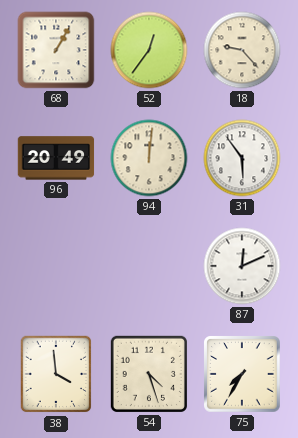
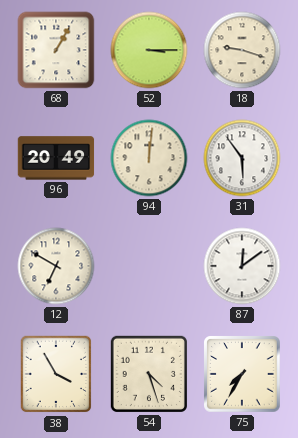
52: 12:36 -> 3:15 (149, 50)
18: 9:23 -> 9:18 (242, 50)
12: none -> 6:50 (56, 266)
87: 12:11 -> 12:09 (242, 266)
38: 3:59 -> 3:55 (56, 374)
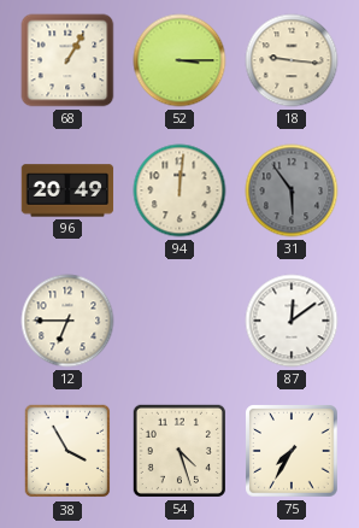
18: 9:18 -> 9:16 (292, 60)
31 dial: white -> grey (292, 190)
12: 6:50 -> 6:45 (67, 321)
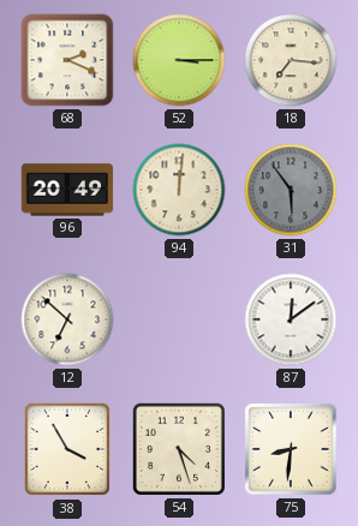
68: 1:05 -> 2:19 (67, 60)
18: 9:16 -> 7:16 (291, 60)
12: 6:45 -> 6:52 (67, 319)
75: 7:35 -> 8:31 (291, 449)
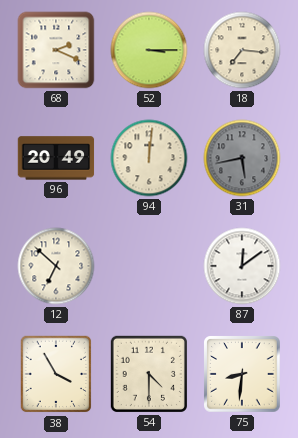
31: 5:54 -> 5:43 (242, 158)
54: 4:27 -> 4:30 (149, 374)
